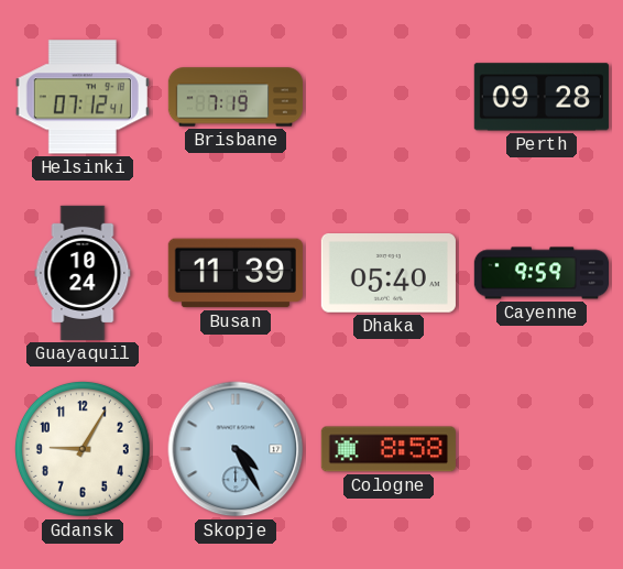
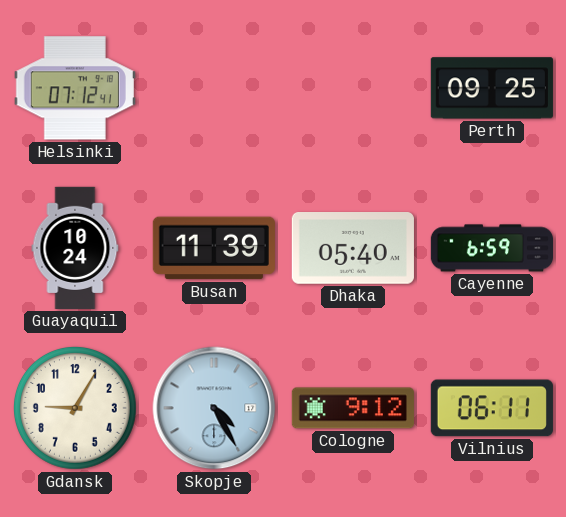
Brisbane: 7:19 -> none (234, 97)
Perth: 09:28 -> 09:25 (492, 88)
Cayenne: 9:59 -> 6:59 (491, 248)
Cologne: 8:58 -> 9:12 (353, 408)
Vilnius: none -> 06:11 (492, 408)
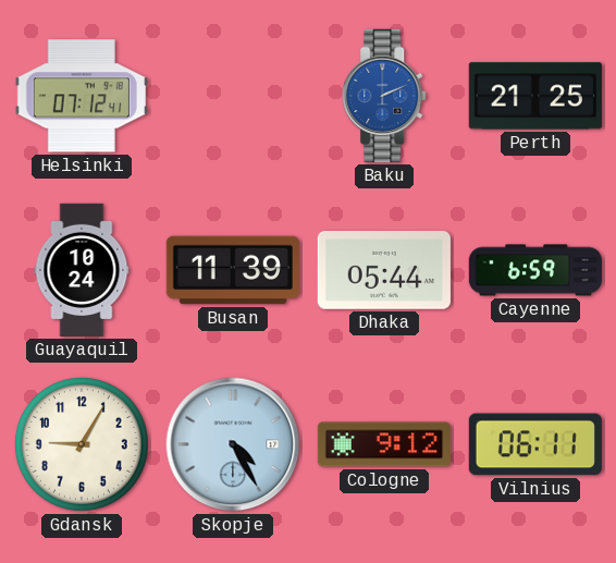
Baku: none -> 2:11 (385, 96)
Perth: 09:25 -> 21:25 (535, 96)
Dhaka: 05:40 -> 05:44 (384, 271)
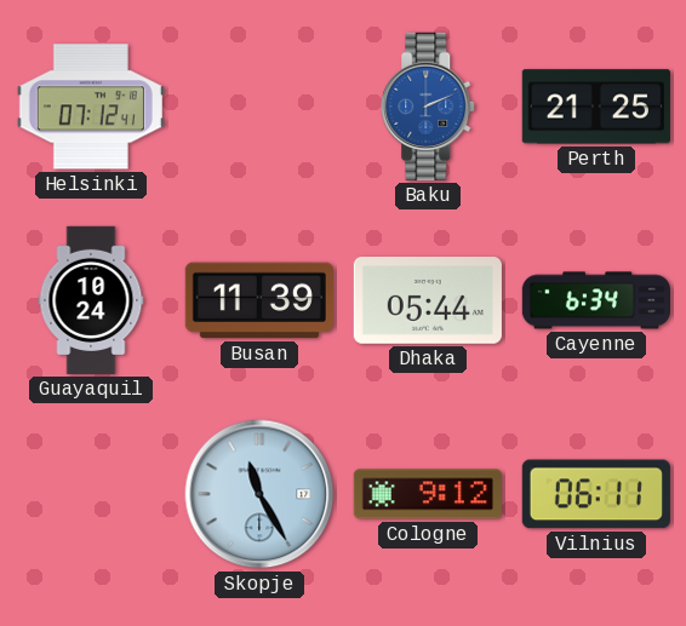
Cayenne: 6:59 -> 6:34 (595, 300)
Gdansk: 9:05 -> none (82, 444)
Skopje: 4:25 -> 11:25 (259, 494)
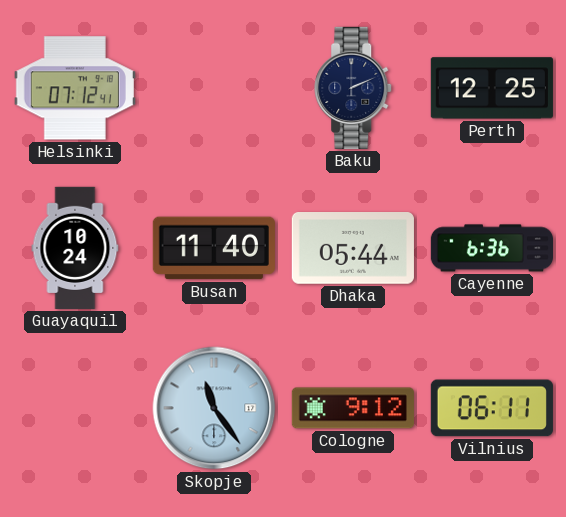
Baku dial: blue -> navy (354, 88)
Perth: 21:25 -> 12:25 (492, 88)
Busan: 11:39 -> 11:40 (214, 248)
Cayenne: 6:34 -> 6:36 (491, 248)
Skopje: 11:25 -> 11:24 (214, 408)
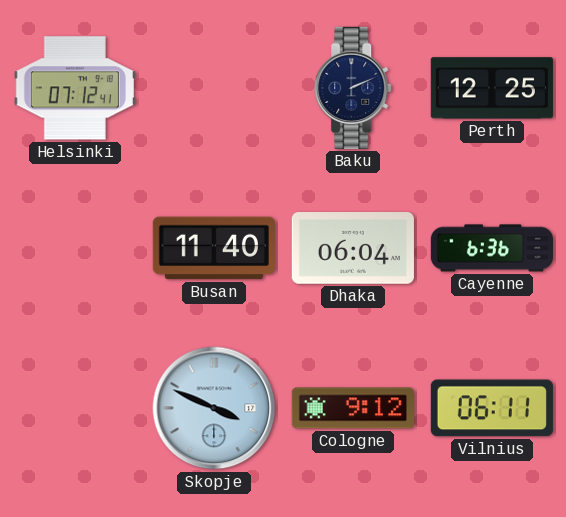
Guayaquil: 10:24 -> none (75, 248)
Dhaka: 05:44 -> 06:04 (353, 249)
Skopje: 11:24 -> 3:49 (214, 408)
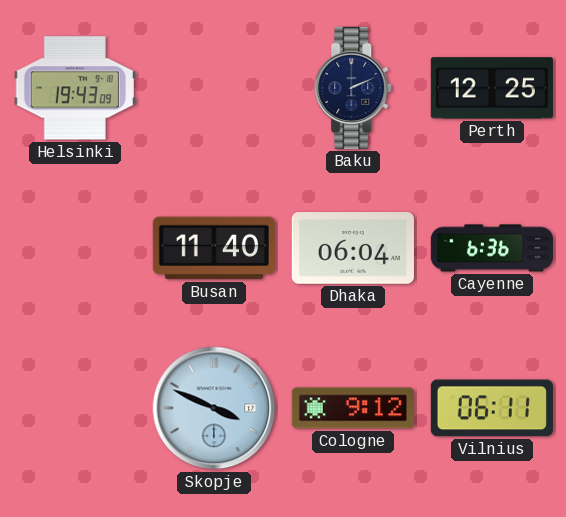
Helsinki: 07:12 -> 19:43 (75, 88)
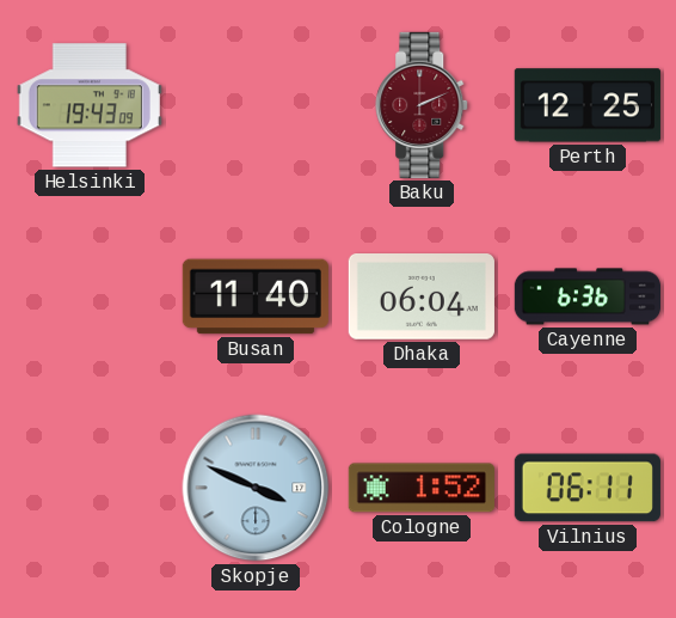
Baku dial: navy -> burgundy (423, 105)
Cologne: 9:12 -> 1:52 (422, 488)
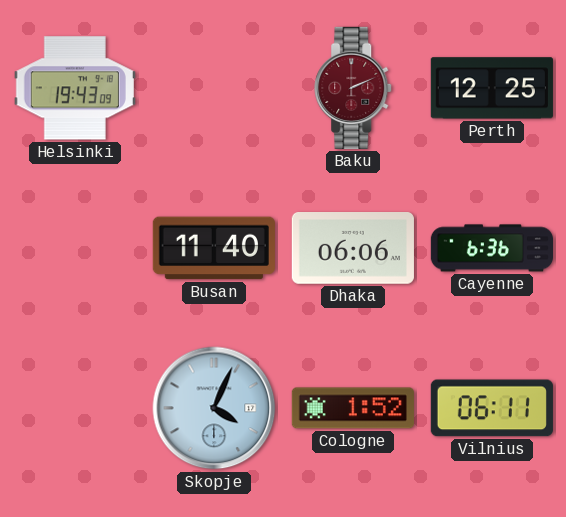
Dhaka: 06:04 -> 06:06 (353, 249)
Skopje: 3:49 -> 4:04 (214, 408)
